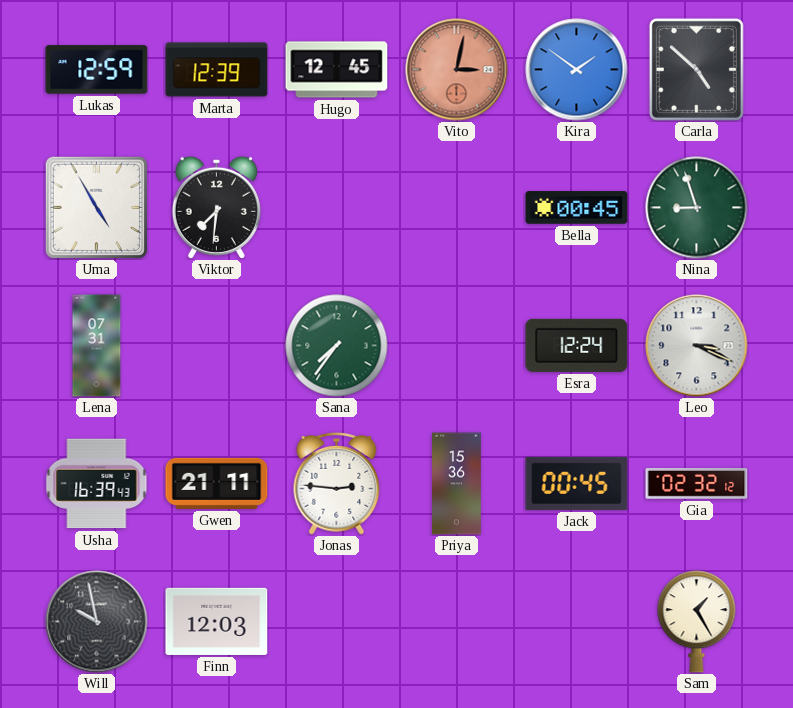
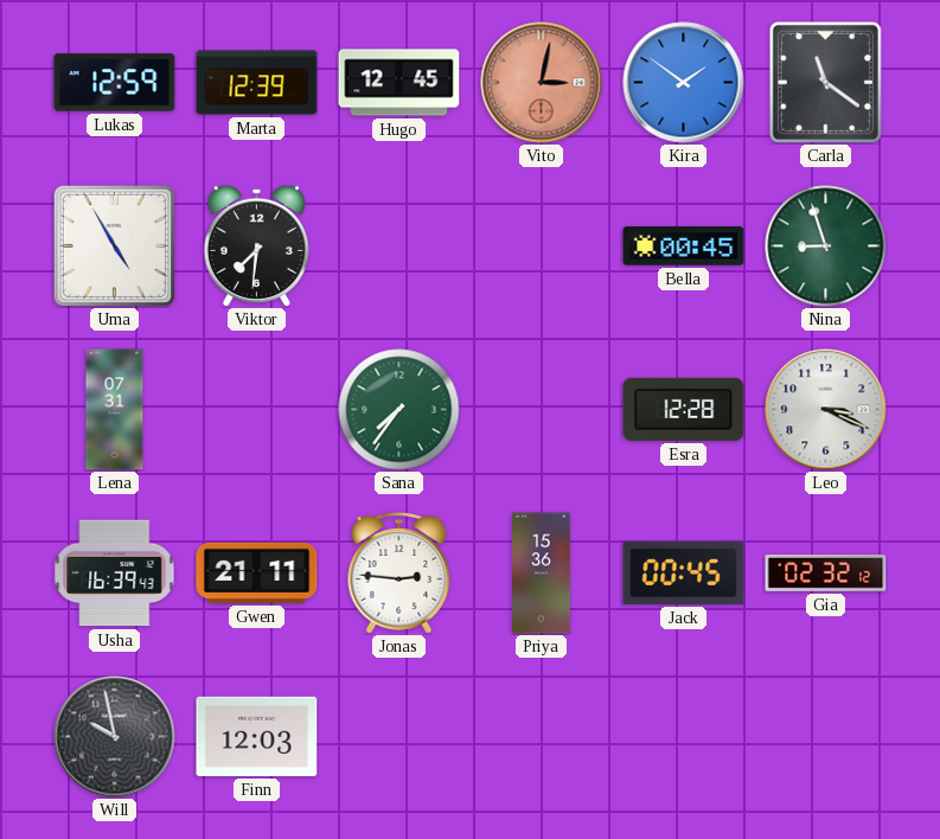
Carla: 4:52 -> 11:21 (825, 82)
Esra: 12:24 -> 12:28 (684, 409)
Sam: 1:25 -> none (697, 622)
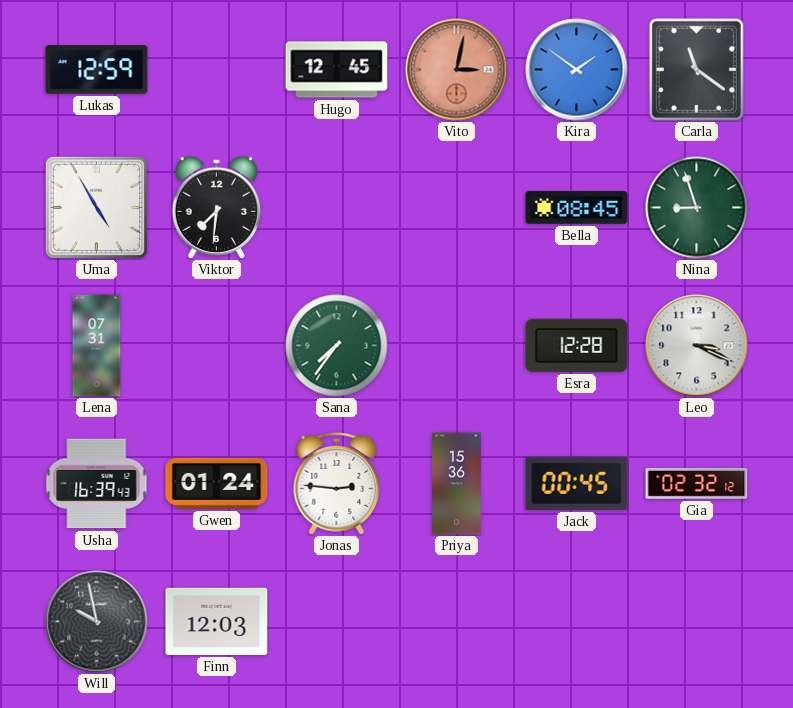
Marta: 12:39 -> none (257, 83)
Bella: 00:45 -> 08:45 (577, 208)
Gwen: 21:11 -> 01:24 (217, 483)
